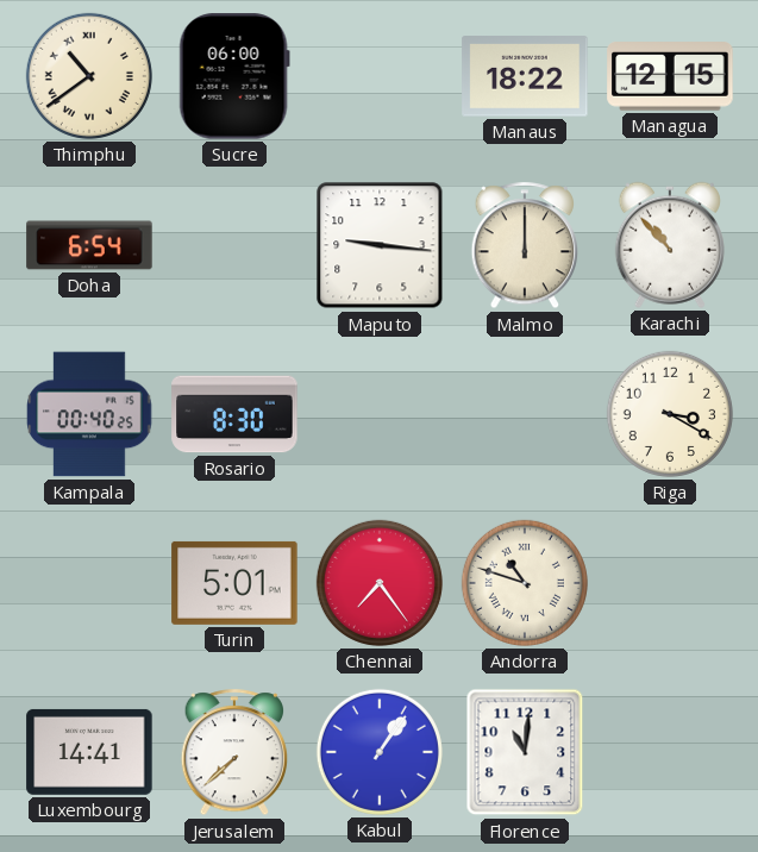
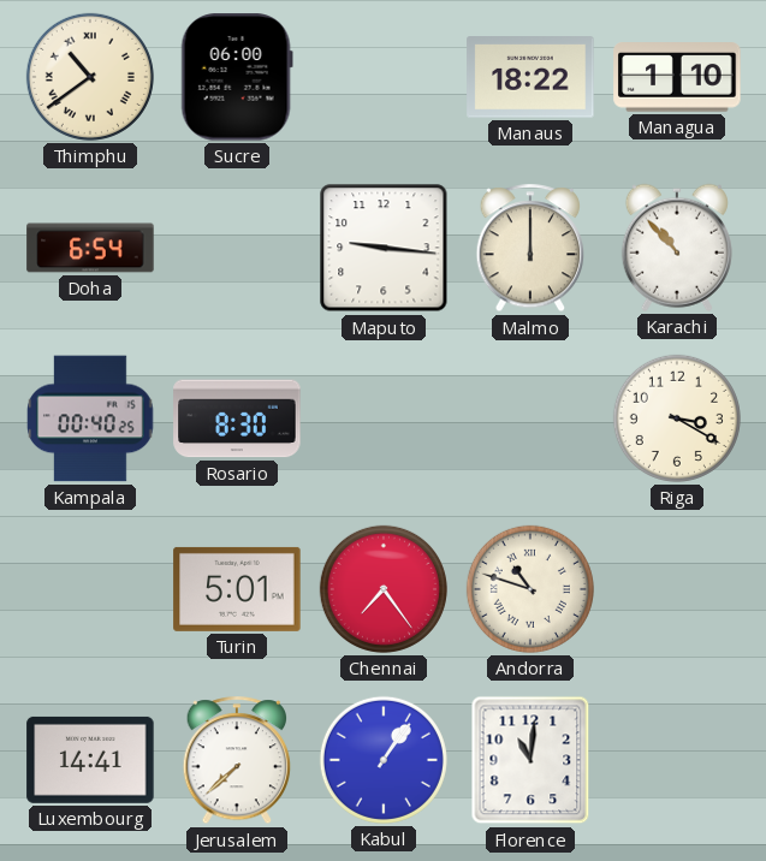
Managua: 12:15 -> 1:10 (677, 77)
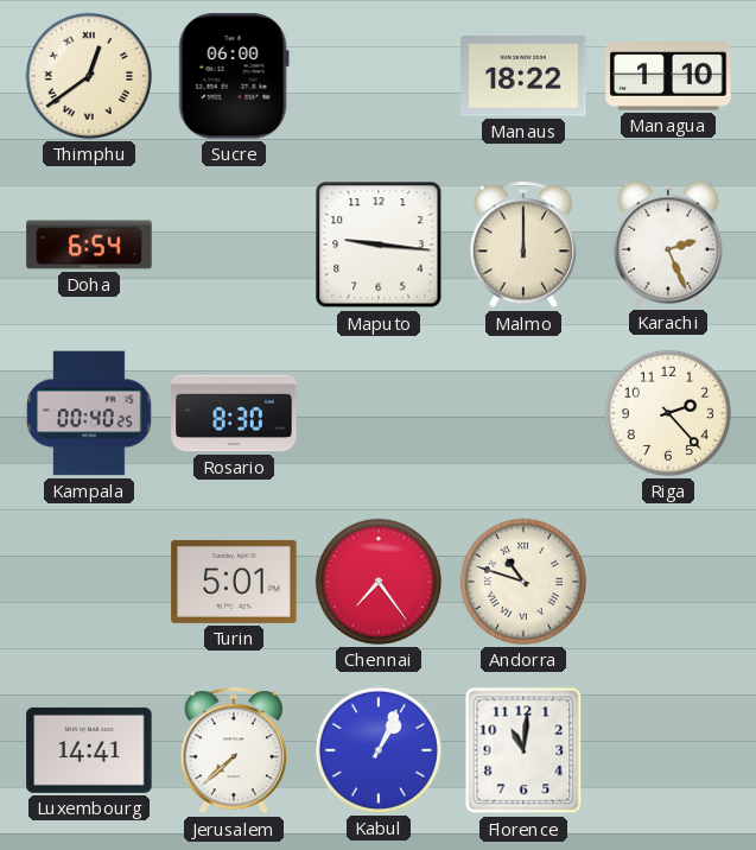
Thimphu: 10:39 -> 12:39 (89, 76)
Karachi: 10:53 -> 2:26 (668, 245)
Riga: 3:20 -> 2:23 (668, 413)
Kabul: 1:06 -> 1:04 (379, 750)
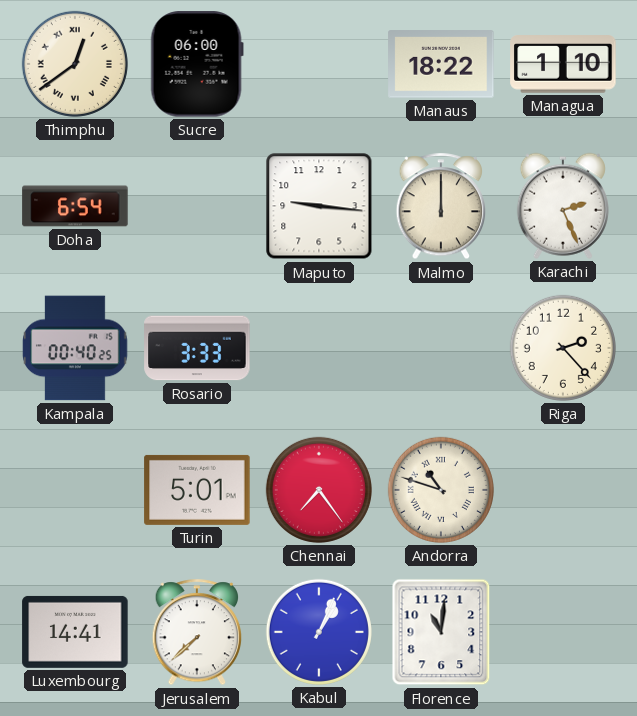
Rosario: 8:30 -> 3:33 (197, 348)
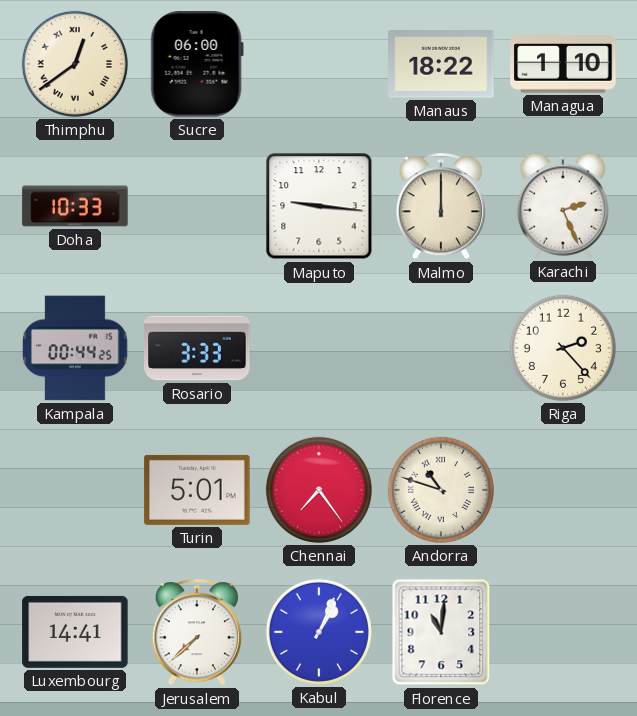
Doha: 6:54 -> 10:33 (75, 206)
Kampala: 00:40 -> 00:44 (75, 348)
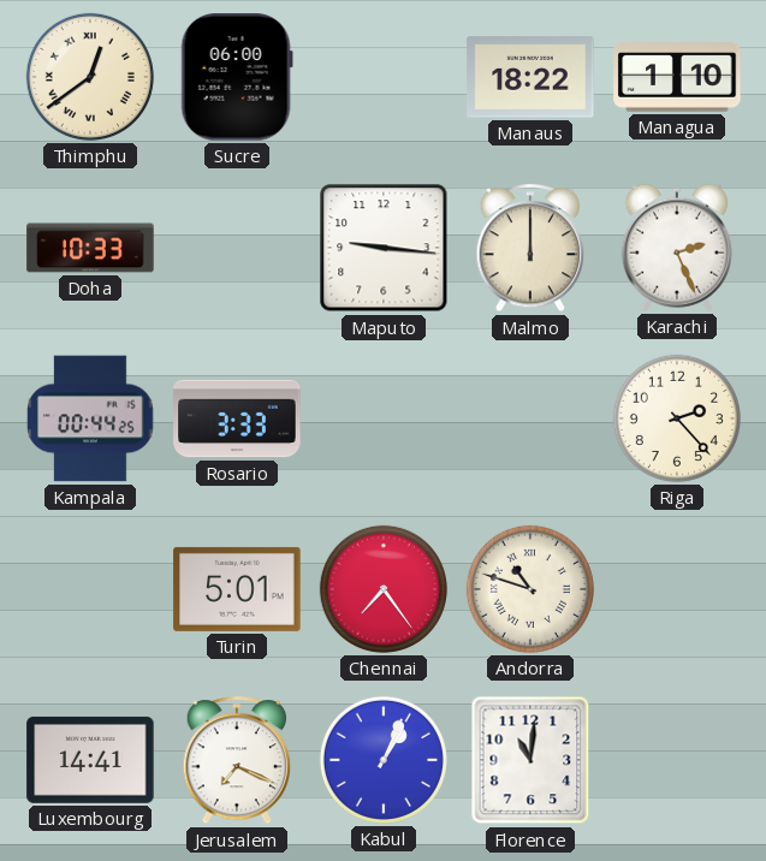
Jerusalem: 7:38 -> 7:19 (237, 761)
